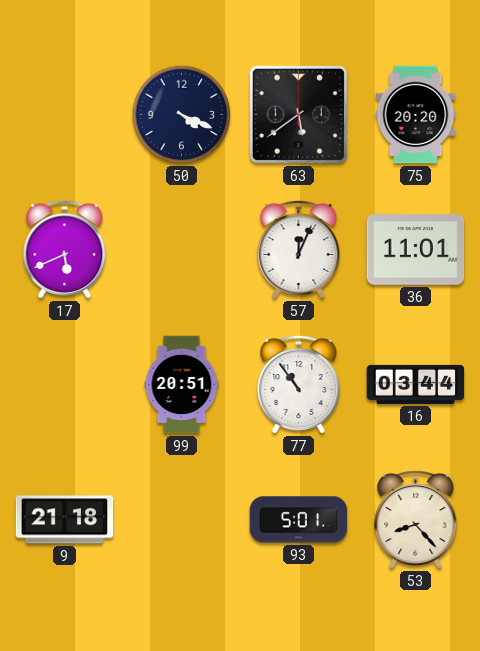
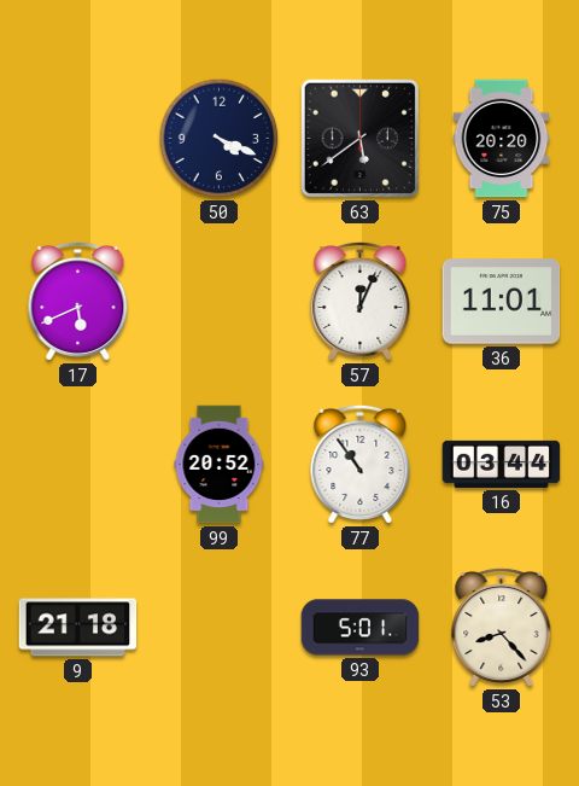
99: 20:51 -> 20:52 (220, 465)
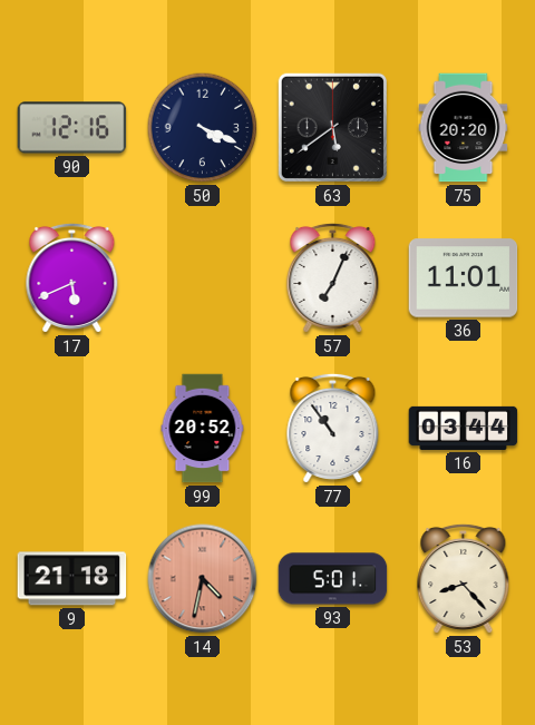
90: none -> 12:16 (72, 128)
57: 12:04 -> 7:04 (333, 277)
14: none -> 4:32 (203, 579)
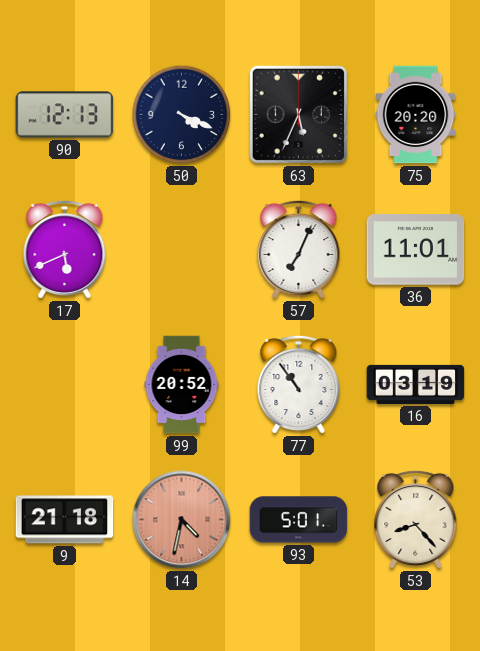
90: 12:16 -> 12:13 (65, 115)
63: 5:39 -> 5:34 (298, 114)
16: 03:44 -> 03:19 (416, 384)
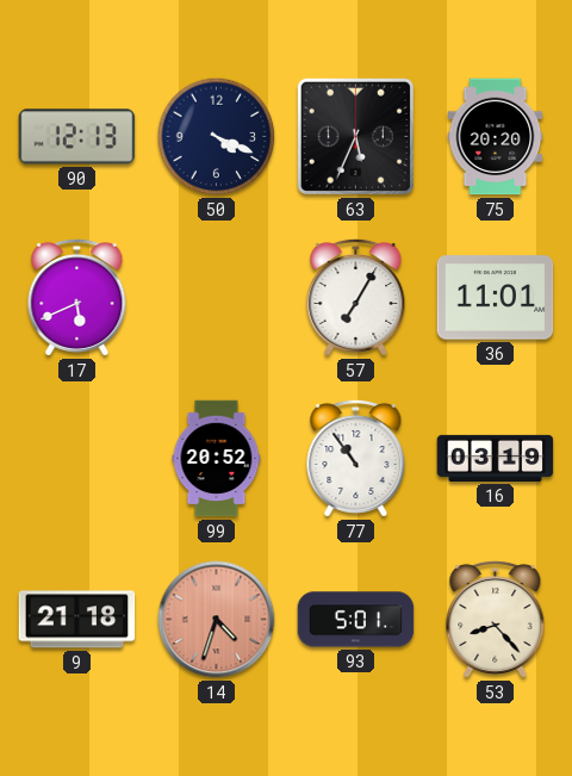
57: 7:04 -> 7:05 (356, 297)
14: 4:32 -> 4:33 (217, 620)
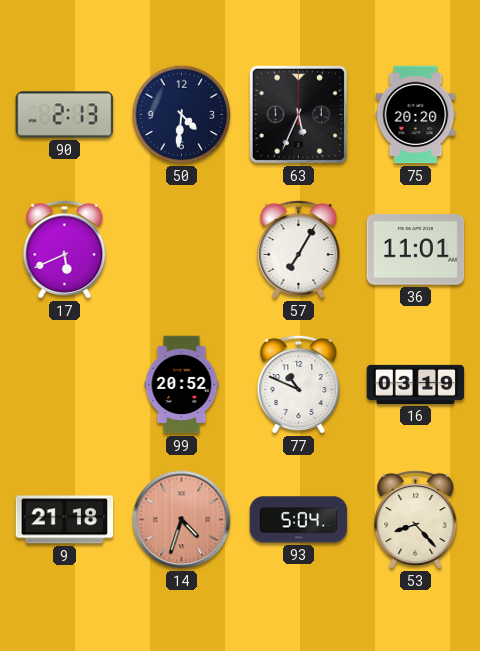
90: 12:13 -> 2:13 (65, 115)
50: 4:19 -> 4:31 (182, 115)
77: 10:54 -> 10:49 (299, 384)
93: 5:01 -> 5:04 (299, 520)
